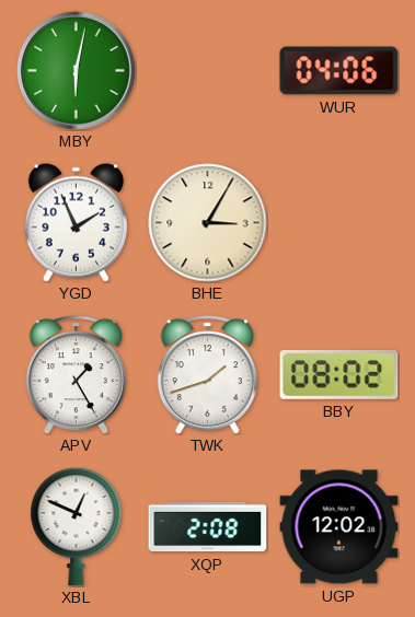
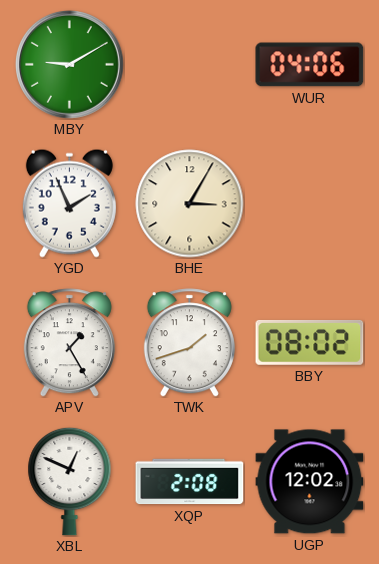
MBY: 6:02 -> 9:10 (69, 64)
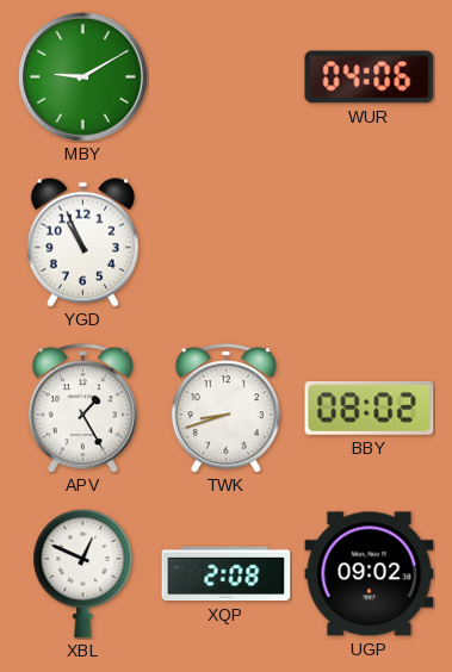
YGD: 1:56 -> 10:56 (82, 242)
BHE: 3:05 -> none (190, 204)
TWK: 1:42 -> 8:42 (225, 409)
UGP: 12:02 -> 09:02 (370, 574)
